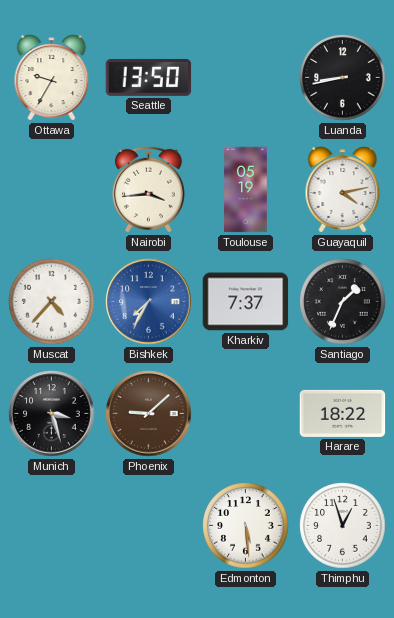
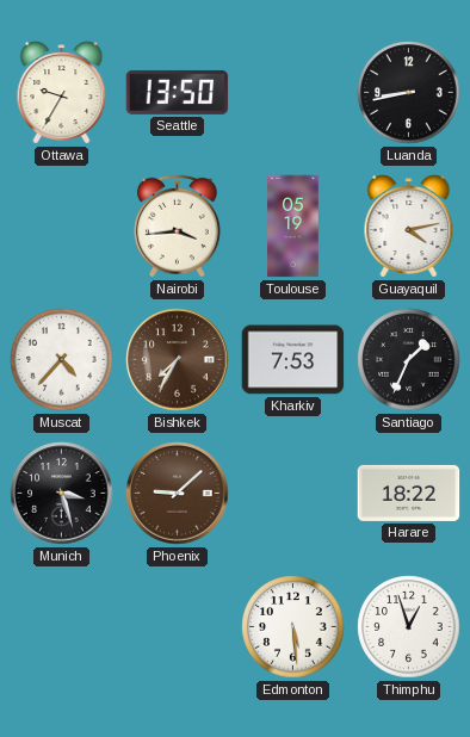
Bishkek dial: blue -> brown (178, 360)
Kharkiv: 7:37 -> 7:53 (293, 360)
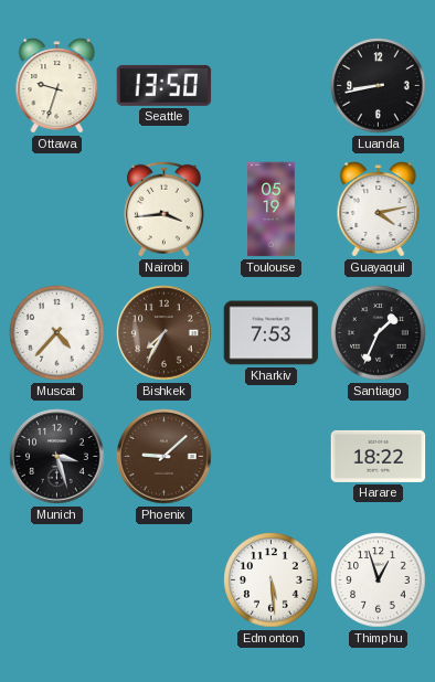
Ottawa: 9:35 -> 9:33 (57, 86)
